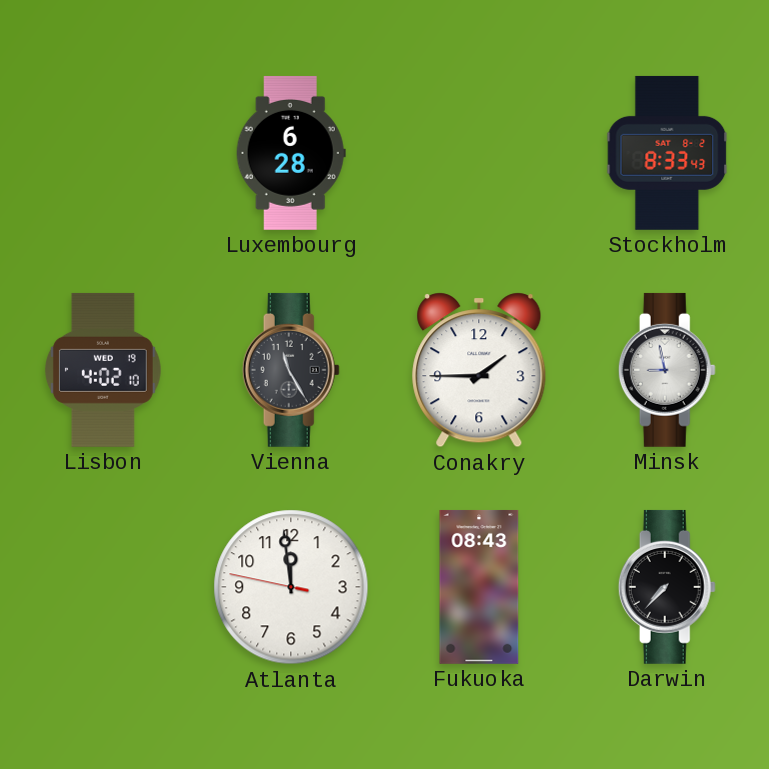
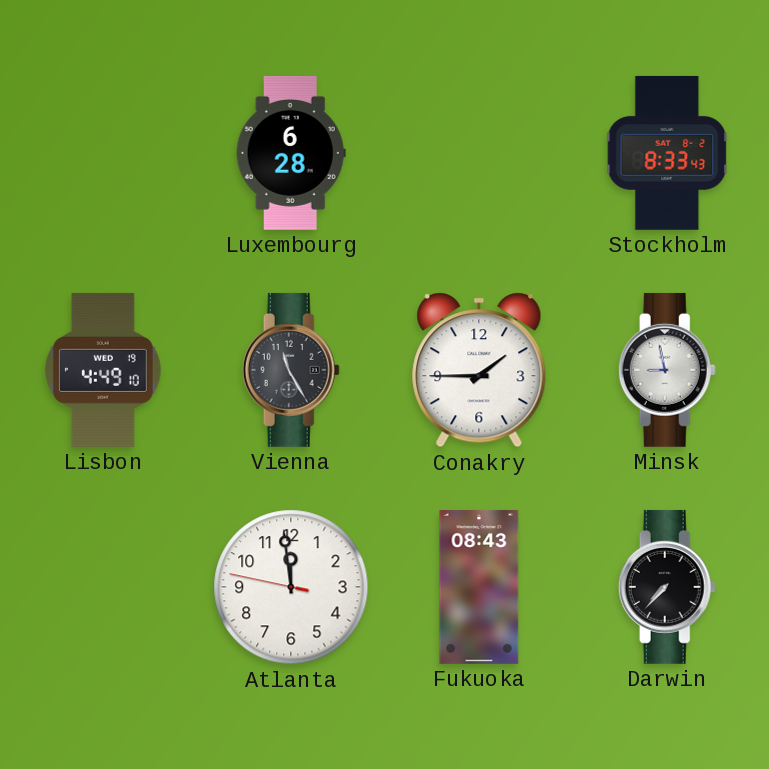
Lisbon: 4:02 -> 4:49 (103, 370)
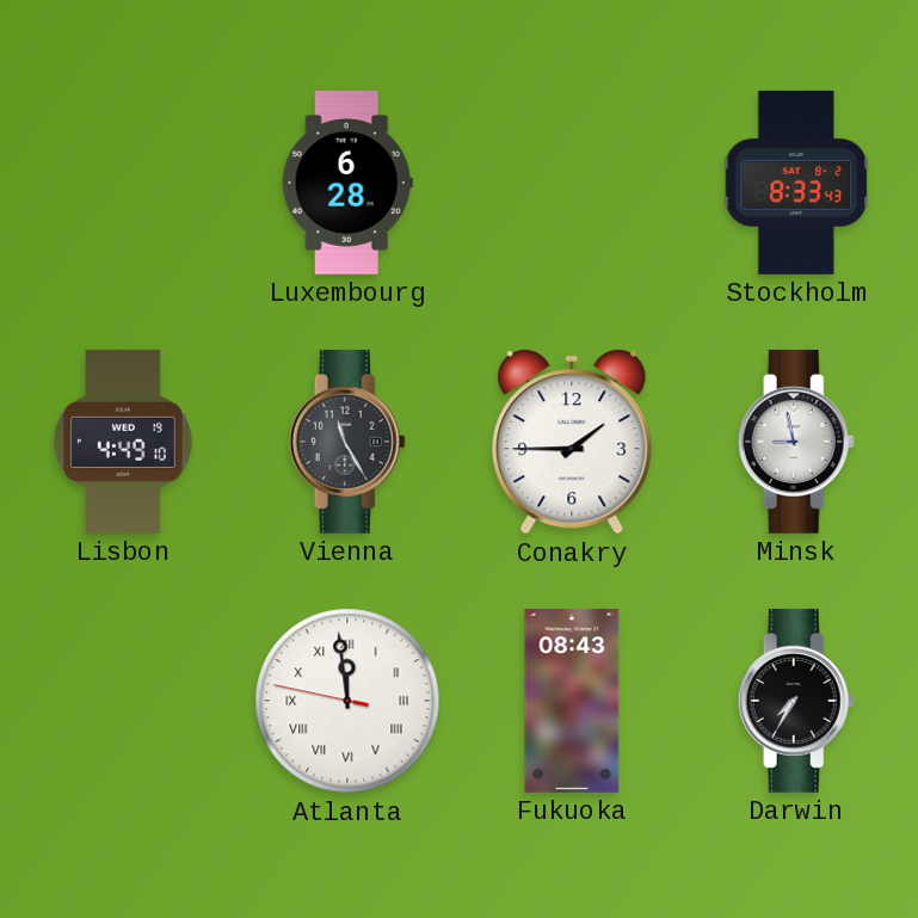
Atlanta numerals: Arabic -> Roman (347, 701)
Darwin: 7:37 -> 7:35 (796, 701)
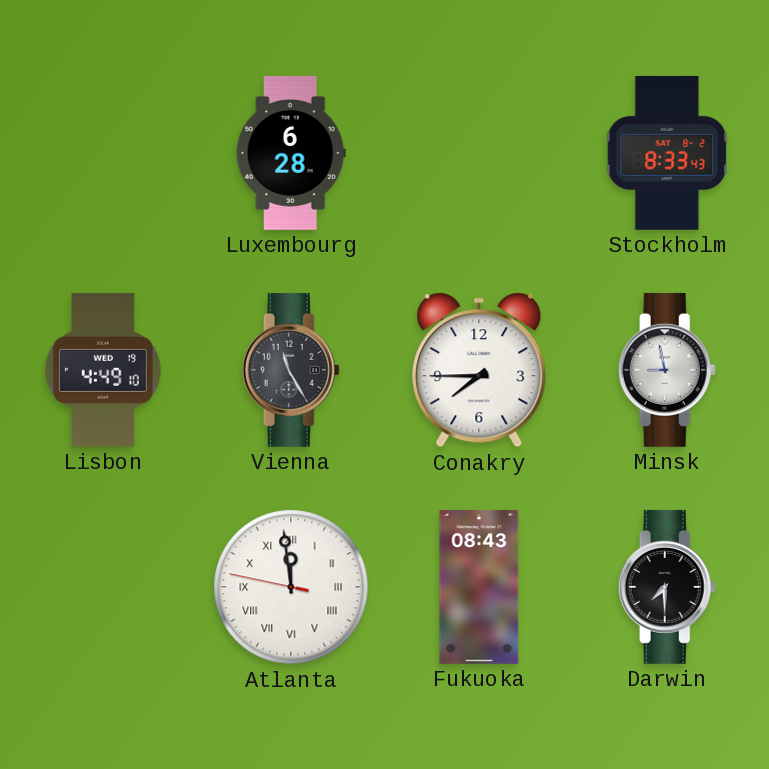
Conakry: 1:45 -> 7:45 (479, 370)
Darwin: 7:35 -> 7:30 (667, 587)
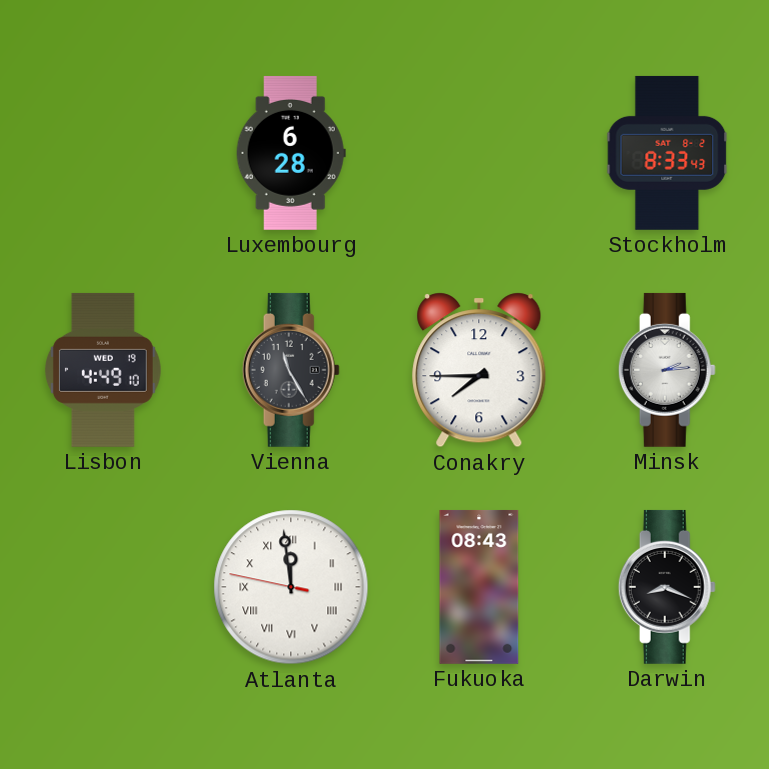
Minsk: 8:58 -> 2:14 (667, 370)
Darwin: 7:30 -> 8:19 (667, 587)
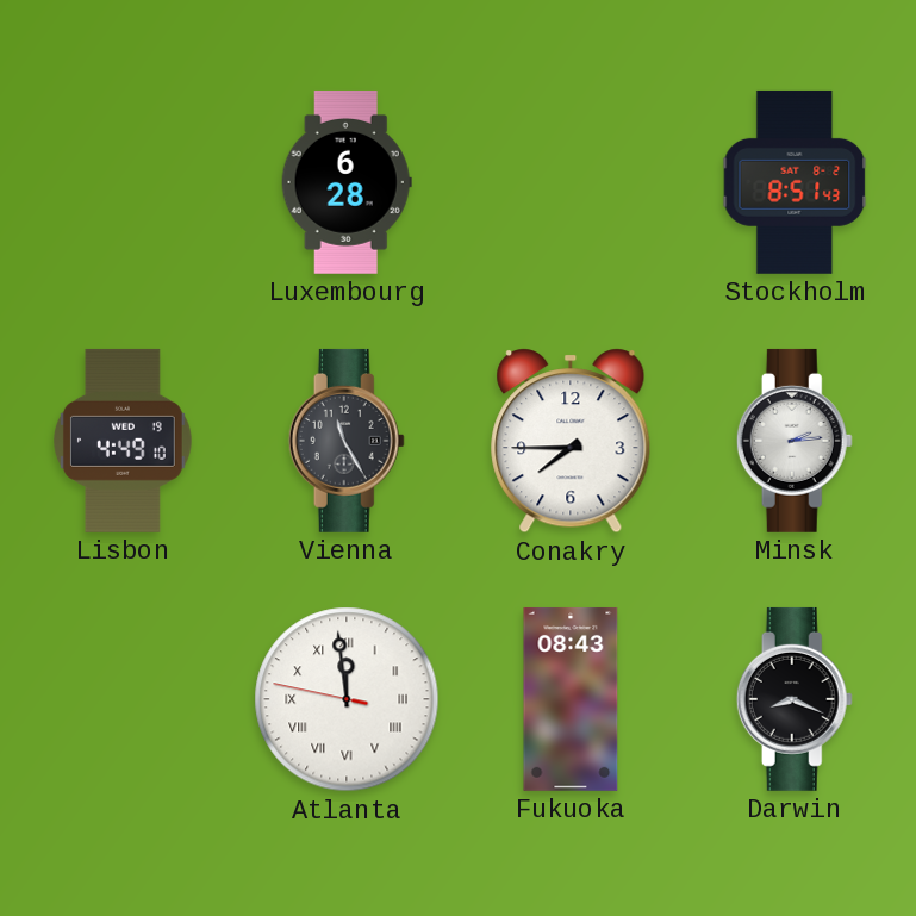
Stockholm: 8:33 -> 8:51 (795, 182)
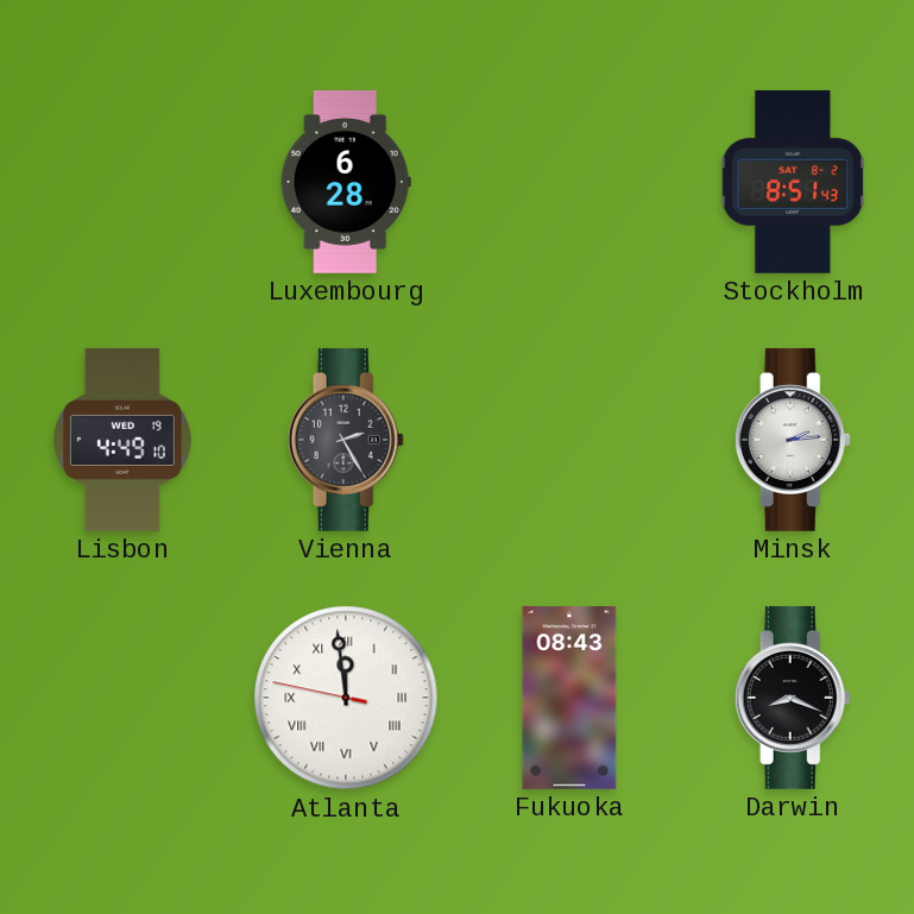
Vienna: 11:25 -> 2:25 (346, 440)
Conakry: 7:45 -> none (571, 441)
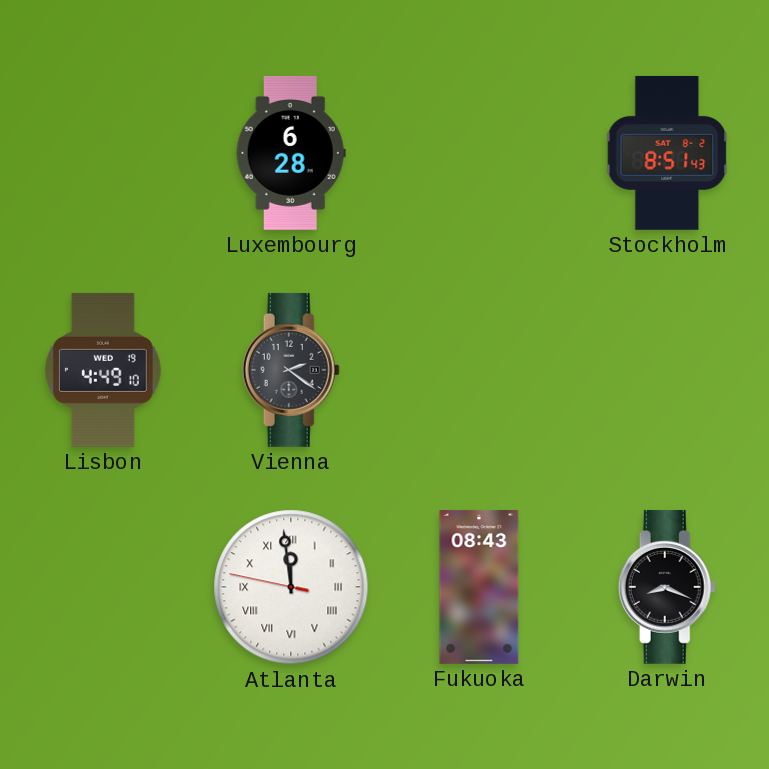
Vienna: 2:25 -> 2:21 (291, 370)
Minsk: 2:14 -> none (793, 440)
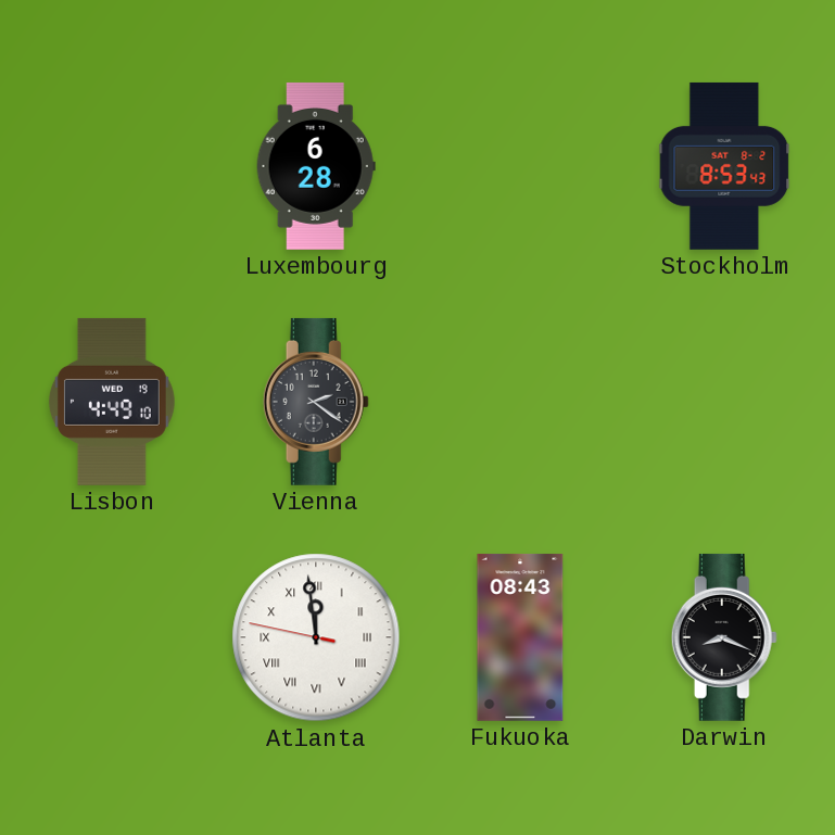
Stockholm: 8:51 -> 8:53 (724, 166)
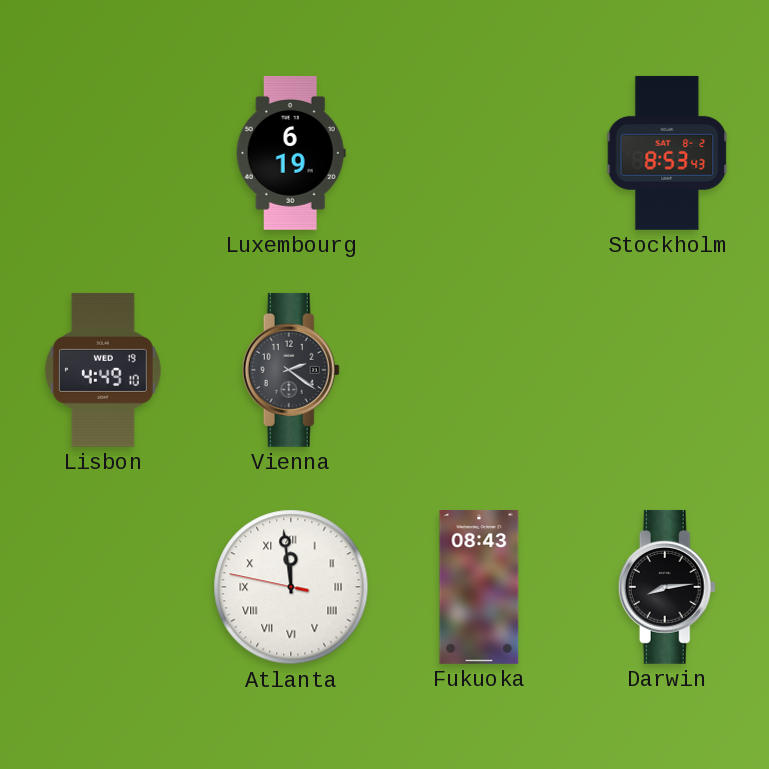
Luxembourg: 6:28 -> 6:19 (291, 153)
Darwin: 8:19 -> 8:14 (667, 587)
